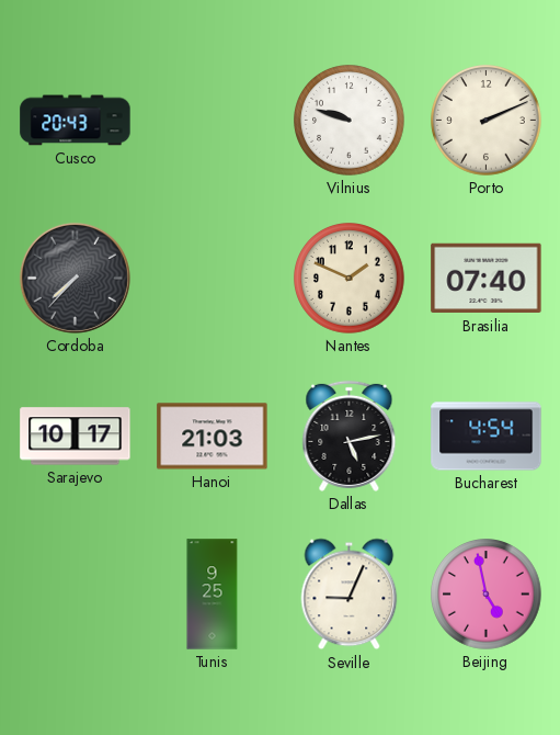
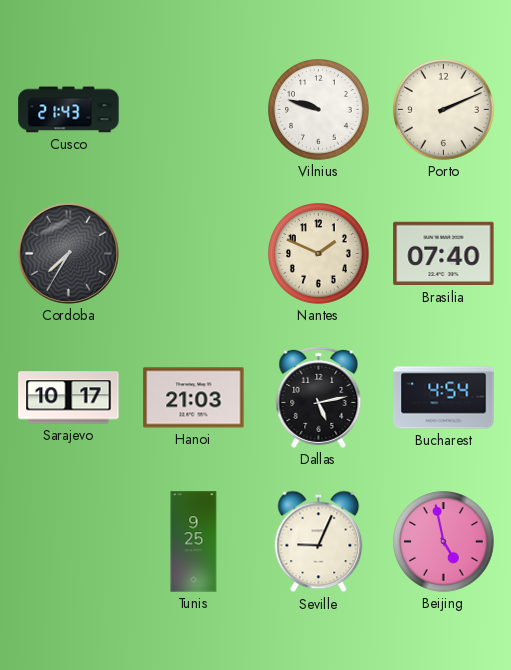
Cusco: 20:43 -> 21:43 (69, 110)
Cordoba: 7:37 -> 7:35 (68, 253)
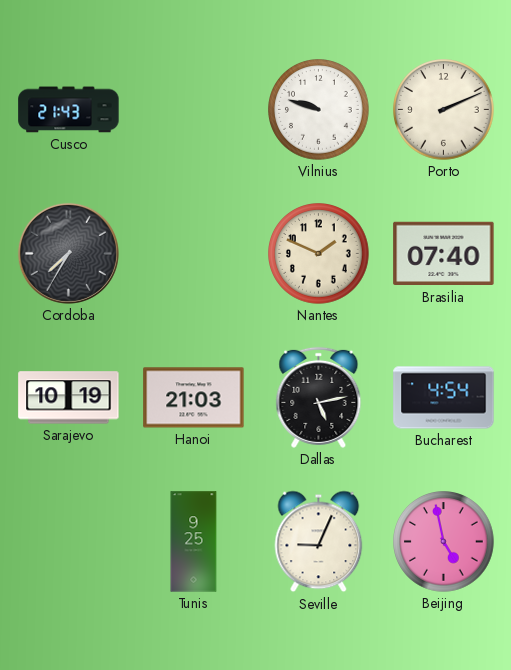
Sarajevo: 10:17 -> 10:19 (69, 398)
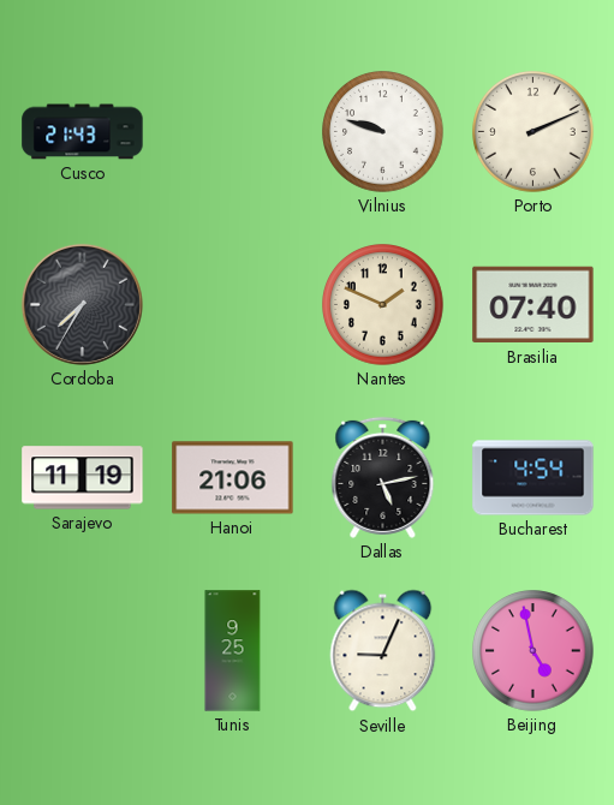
Sarajevo: 10:19 -> 11:19 (83, 478)
Hanoi: 21:03 -> 21:06 (233, 478)
